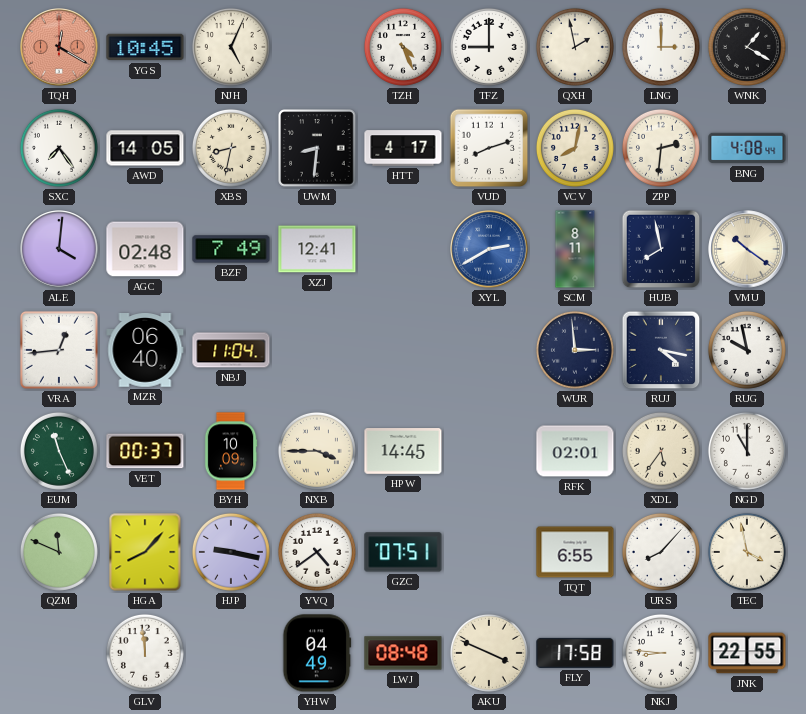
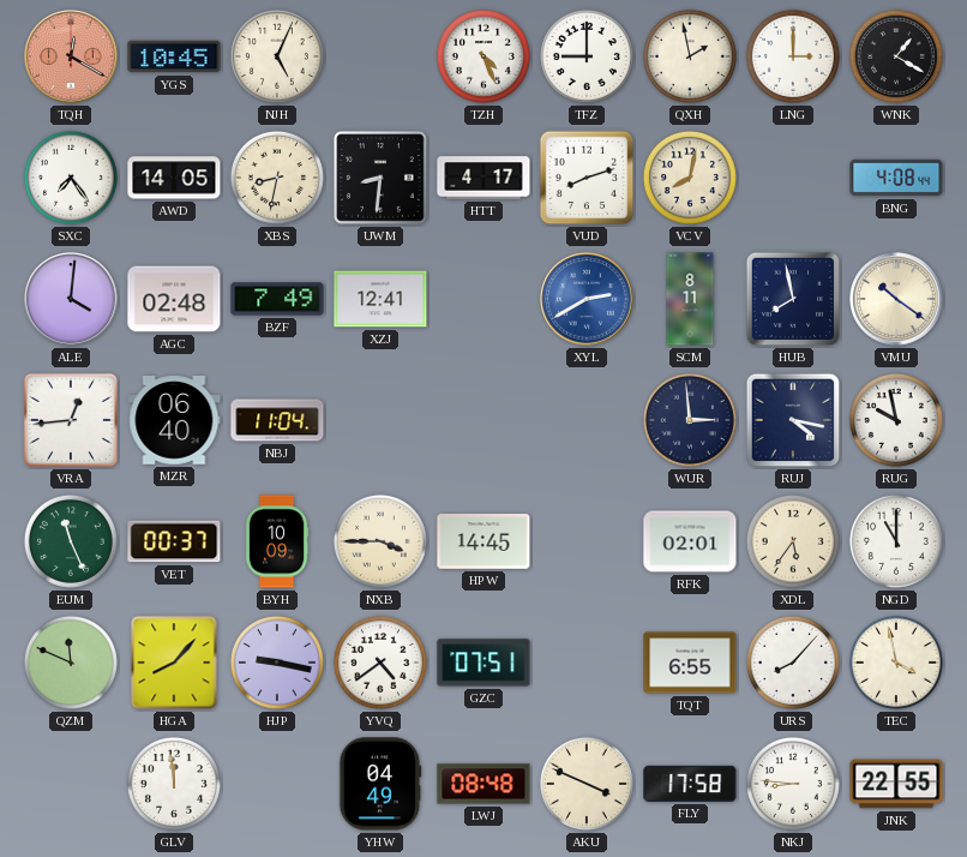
ZPP: 2:31 -> none (661, 148)
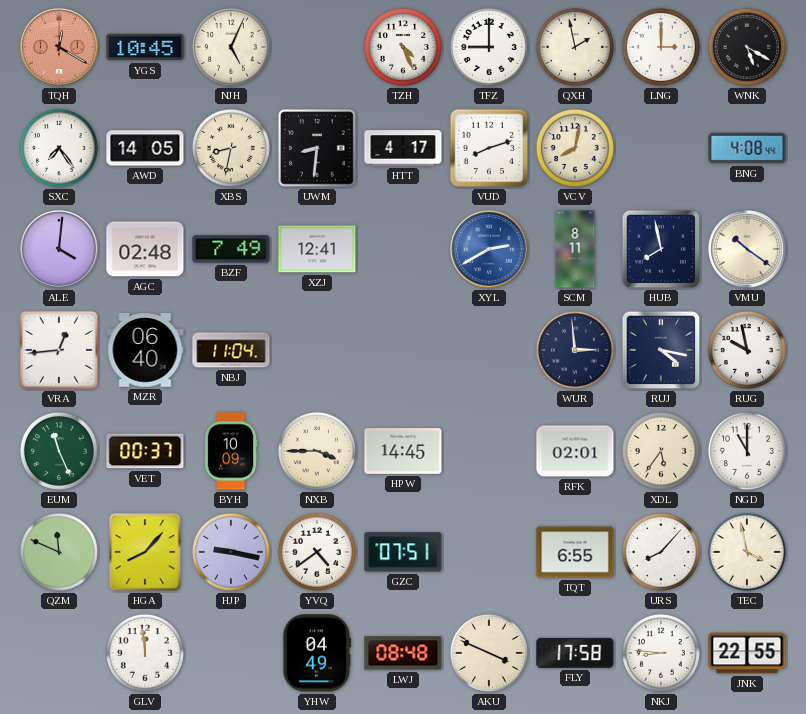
WNK: 1:20 -> 5:20 (747, 47)
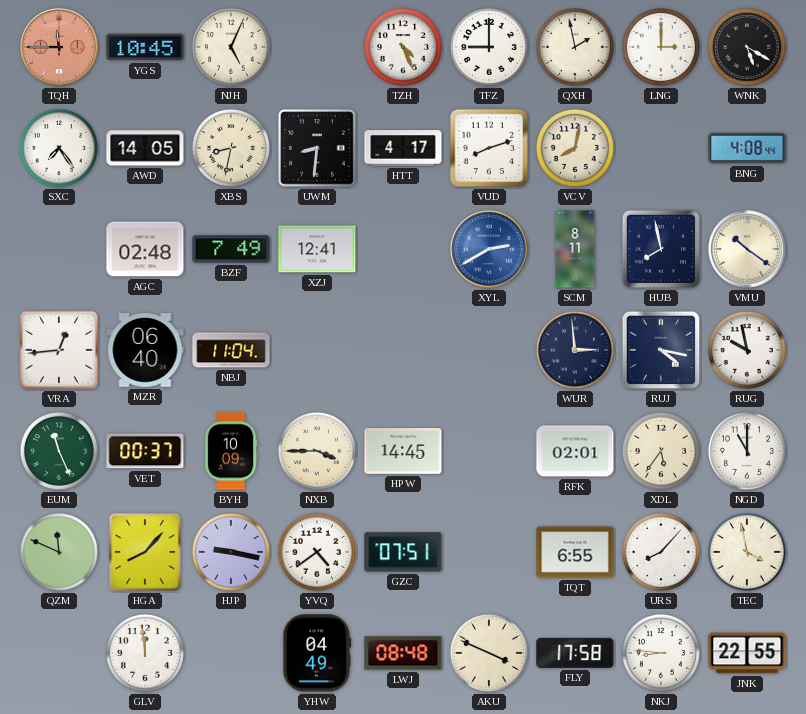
TQH: 12:20 -> 11:45 (59, 47)
ALE: 4:01 -> none (59, 249)
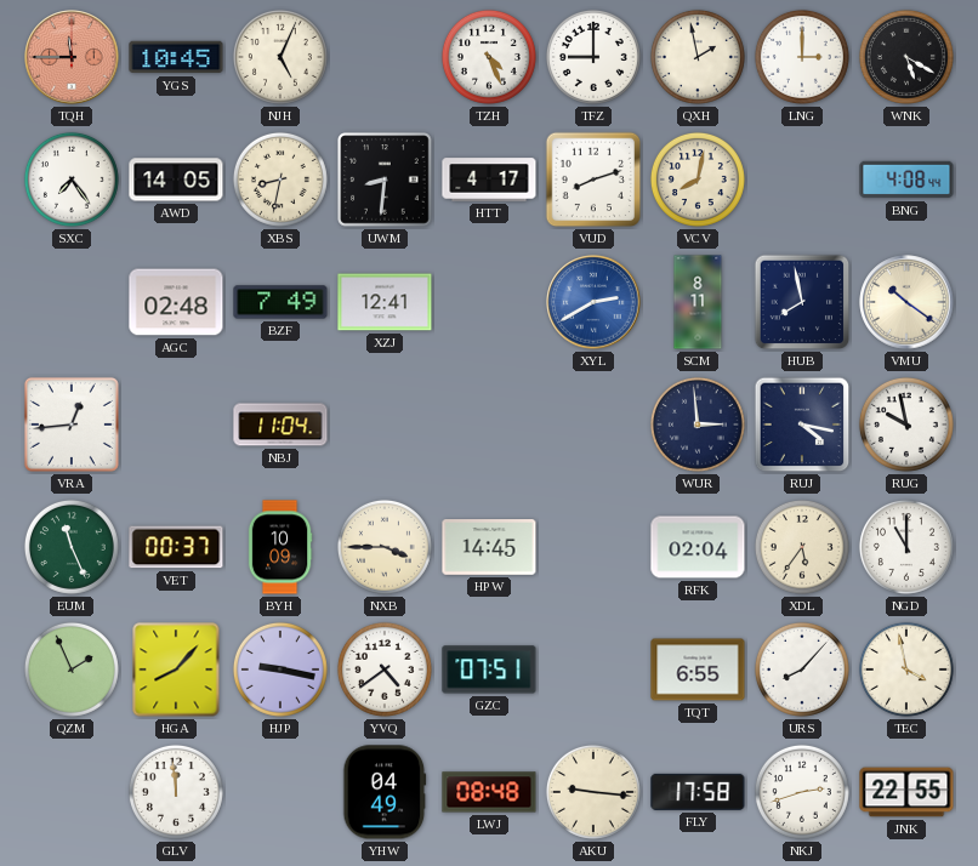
MZR: 06:40 -> none (145, 351)
RFK: 02:01 -> 02:04 (698, 547)
QZM: 11:49 -> 1:56 (72, 670)
AKU: 3:49 -> 9:16 (593, 792)
NKJ: 8:46 -> 2:42 (802, 792)
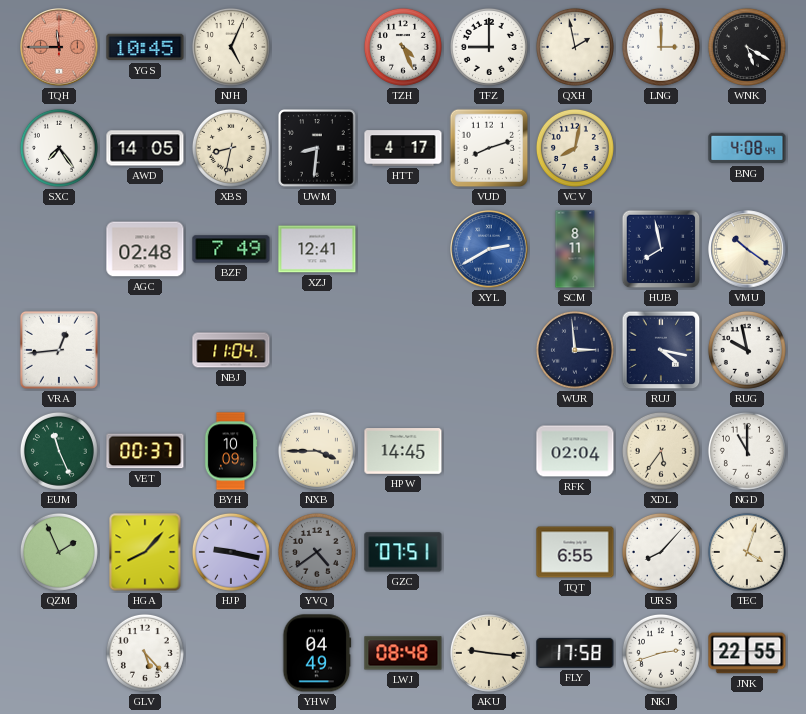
YVQ dial: white -> grey (317, 552)
TEC: 3:58 -> 4:03 (747, 552)
GLV: 11:59 -> 5:23 (145, 653)
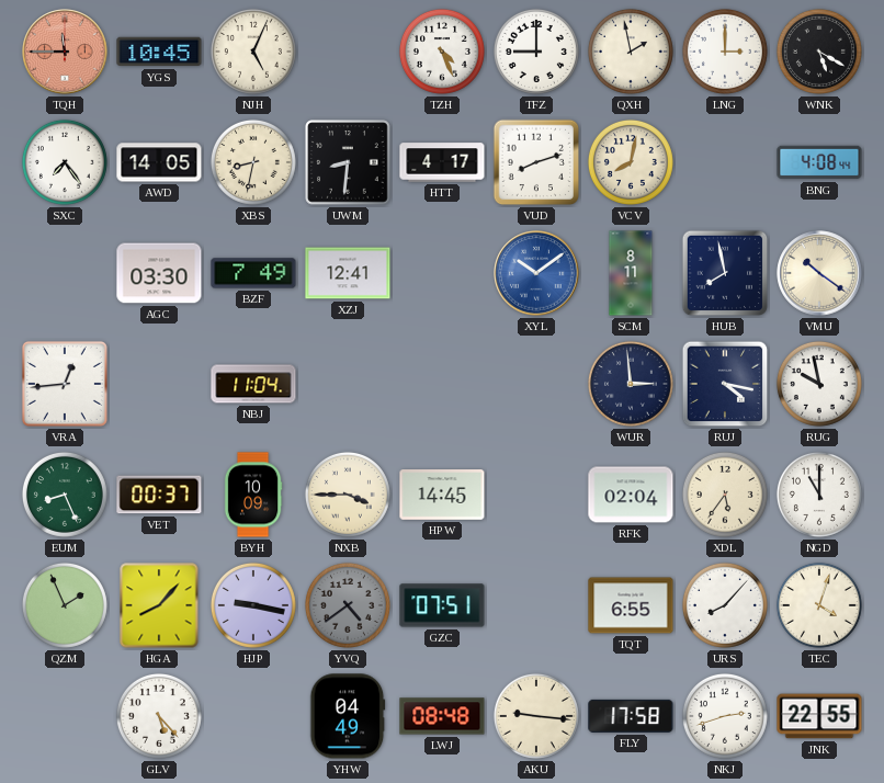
AGC: 02:48 -> 03:30 (159, 273)
XYL: 2:40 -> 10:09 (536, 273)
EUM: 11:26 -> 8:26 (65, 495)
